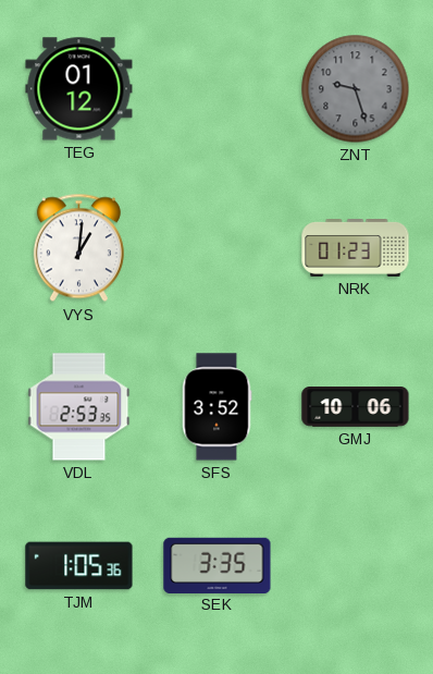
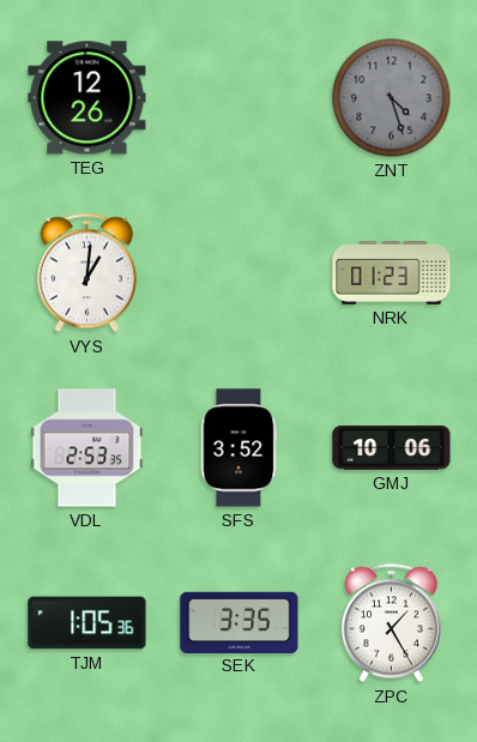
TEG: 01:12 -> 12:26 (87, 98)
ZNT: 9:27 -> 4:27 (392, 98)
ZPC: none -> 1:25 (391, 623)
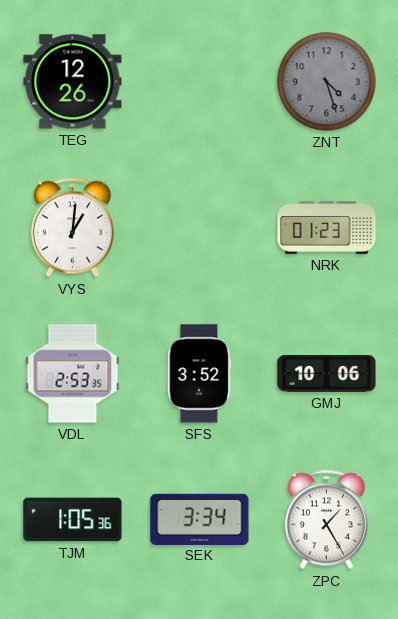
SEK: 3:35 -> 3:34 (200, 519)
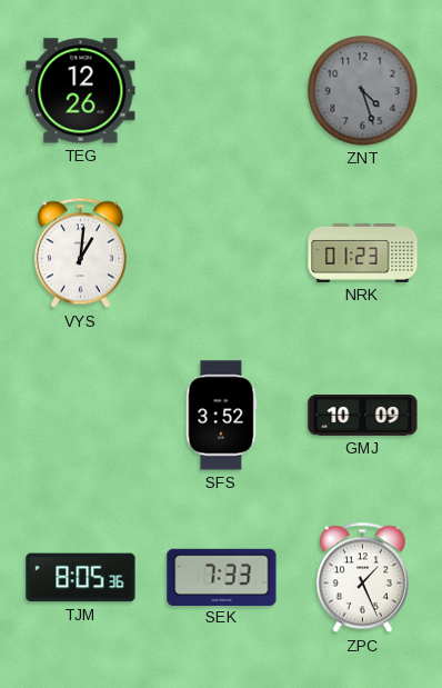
VDL: 2:53 -> none (73, 374)
GMJ: 10:06 -> 10:09 (363, 416)
TJM: 1:05 -> 8:05 (81, 578)
SEK: 3:34 -> 7:33 (222, 577)
ZPC: 1:25 -> 1:26 (362, 578)
